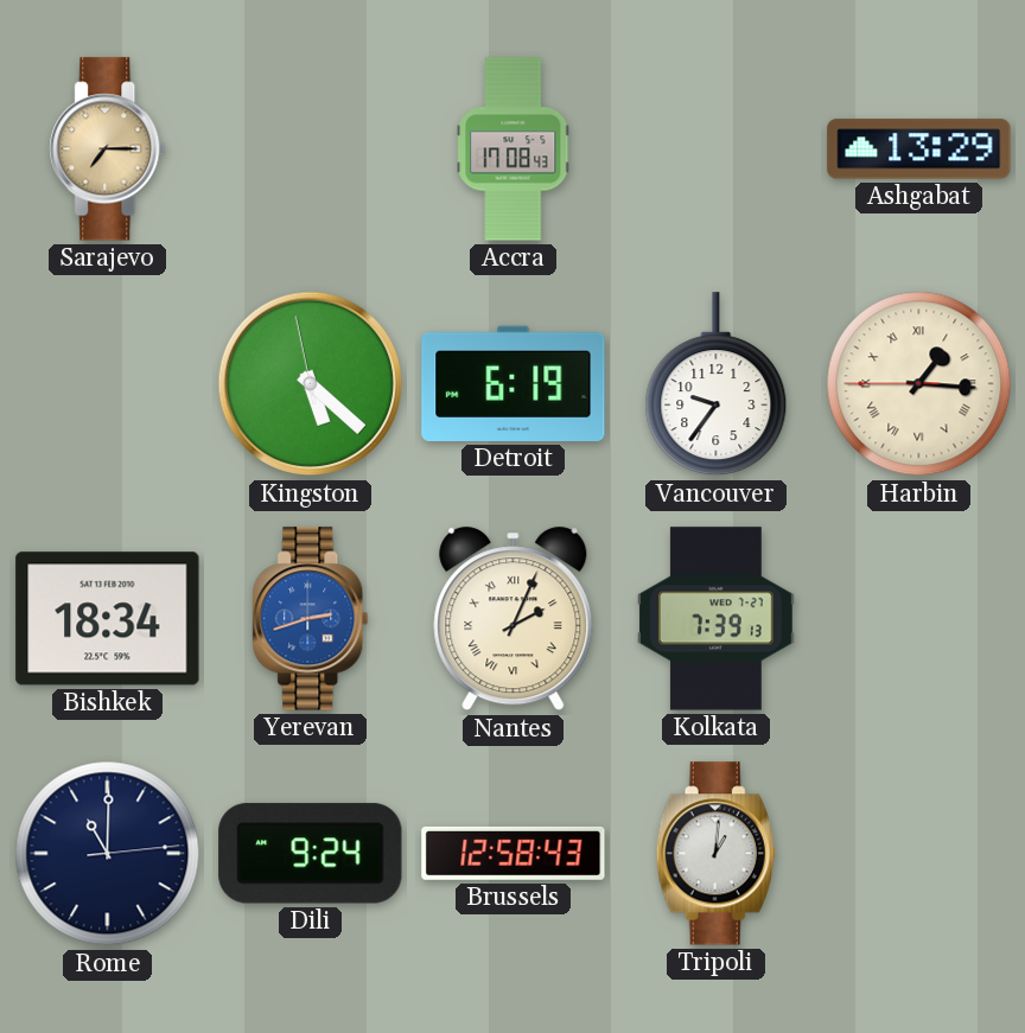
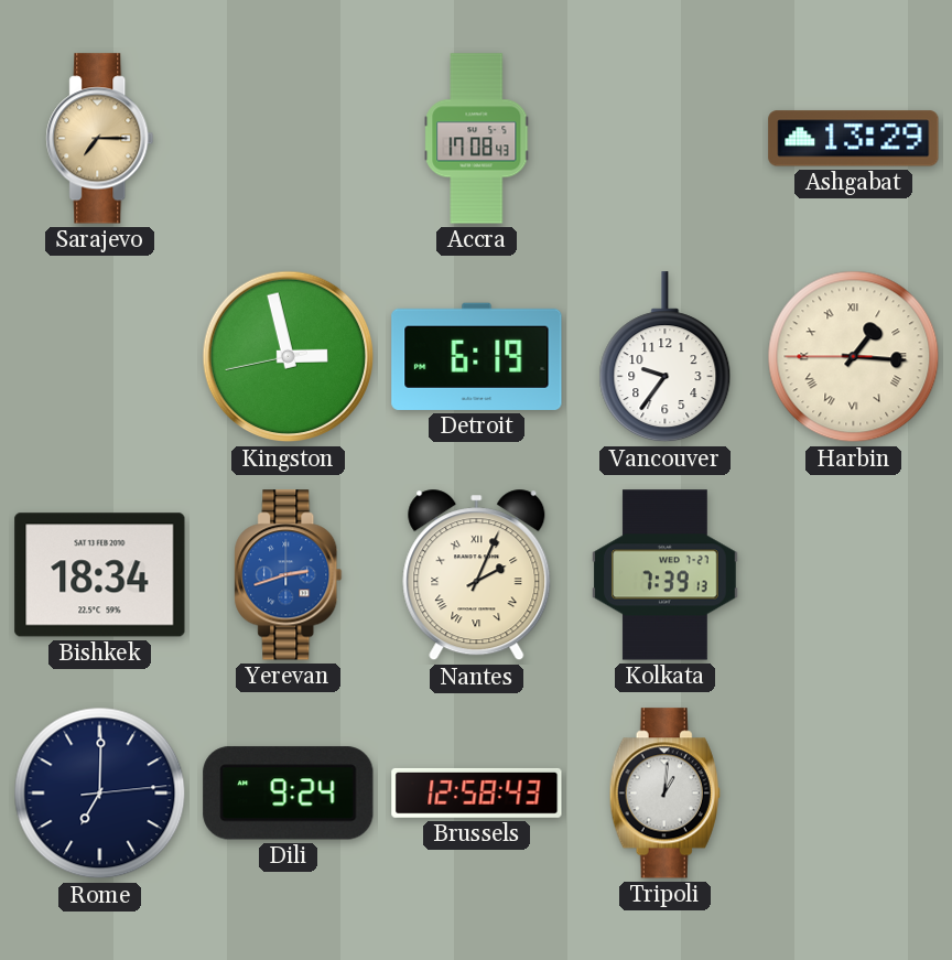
Kingston: 5:21 -> 2:57 (289, 357)
Rome: 11:00 -> 7:00 (100, 794)
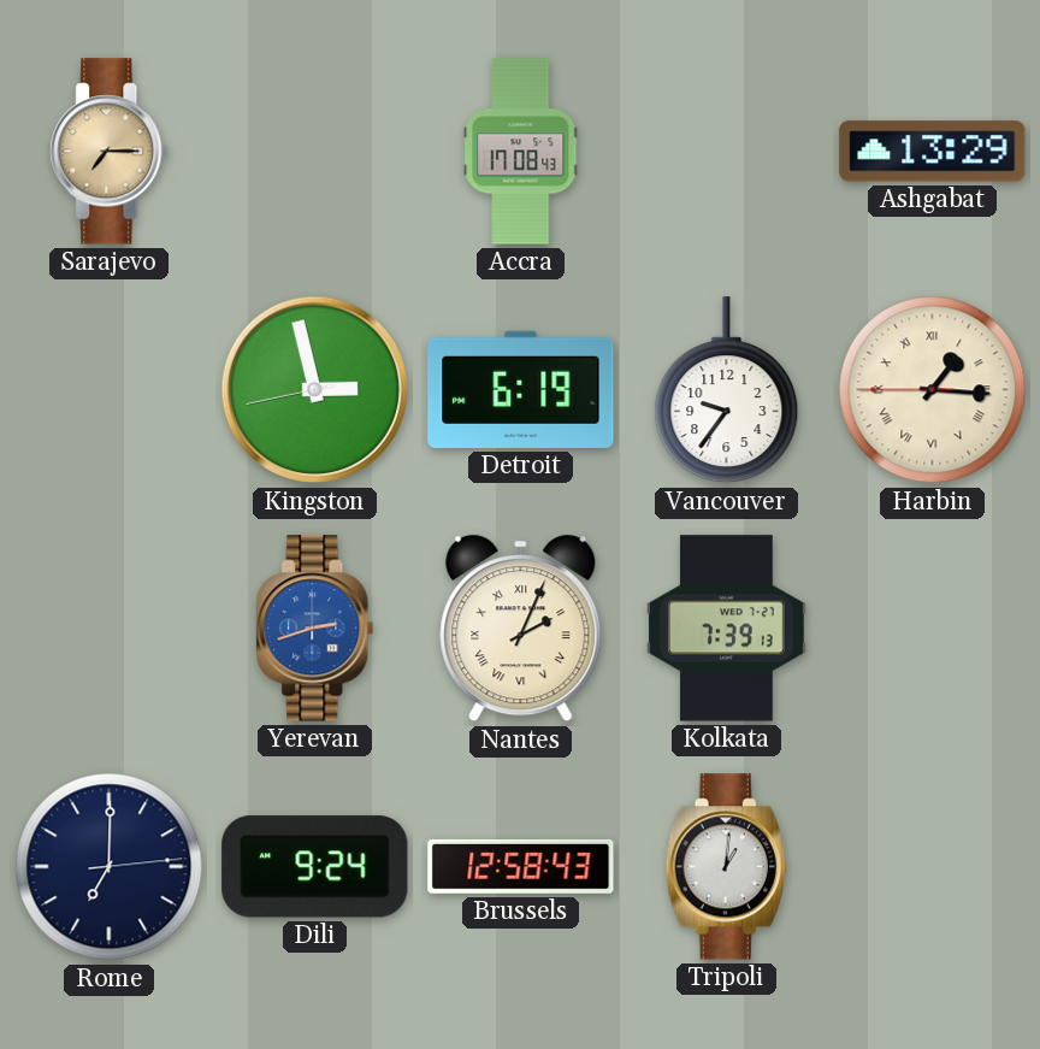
Bishkek: 18:34 -> none (100, 575)
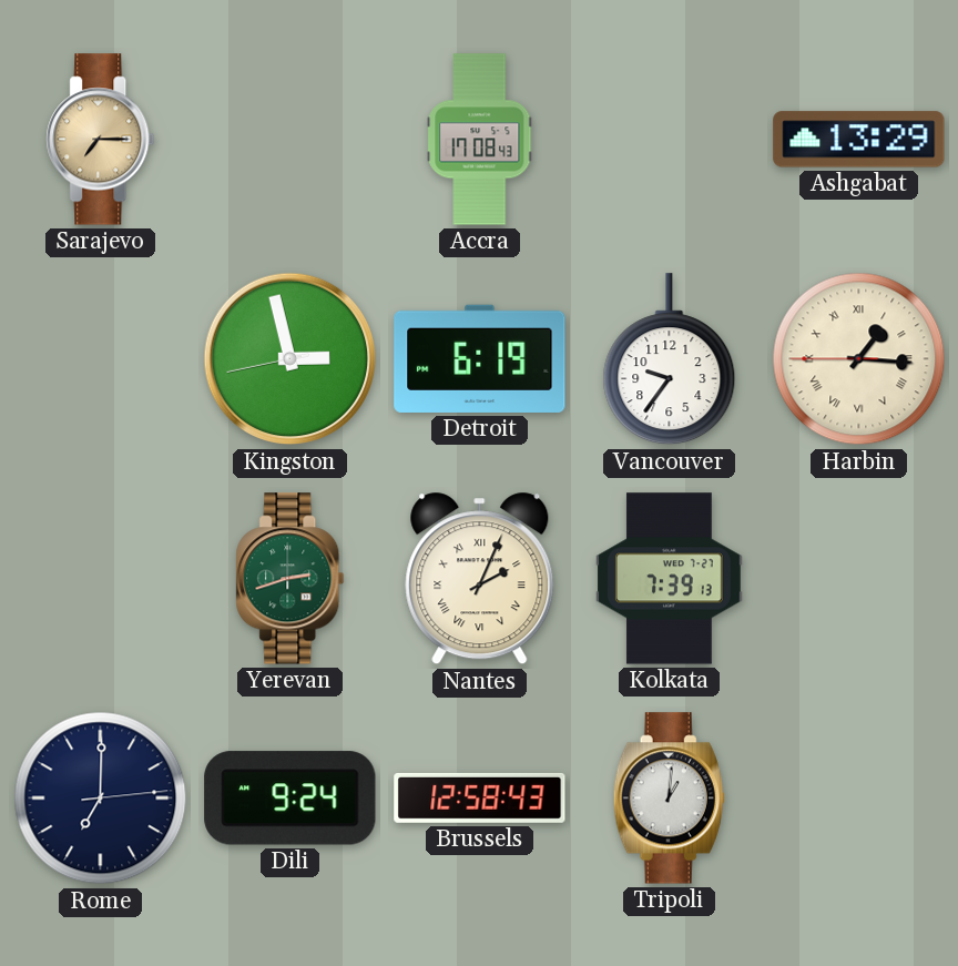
Yerevan dial: blue -> green (291, 579)
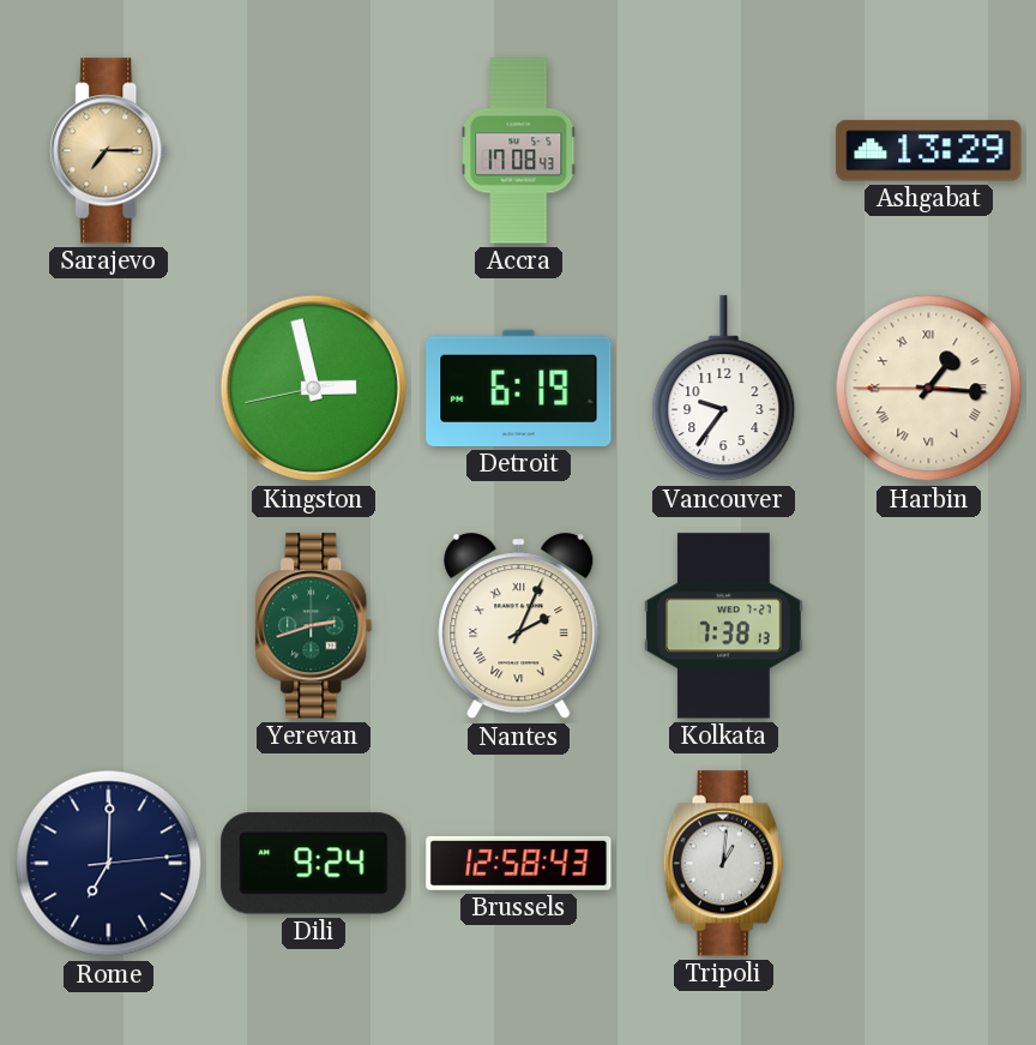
Kolkata: 7:39 -> 7:38 (724, 626)
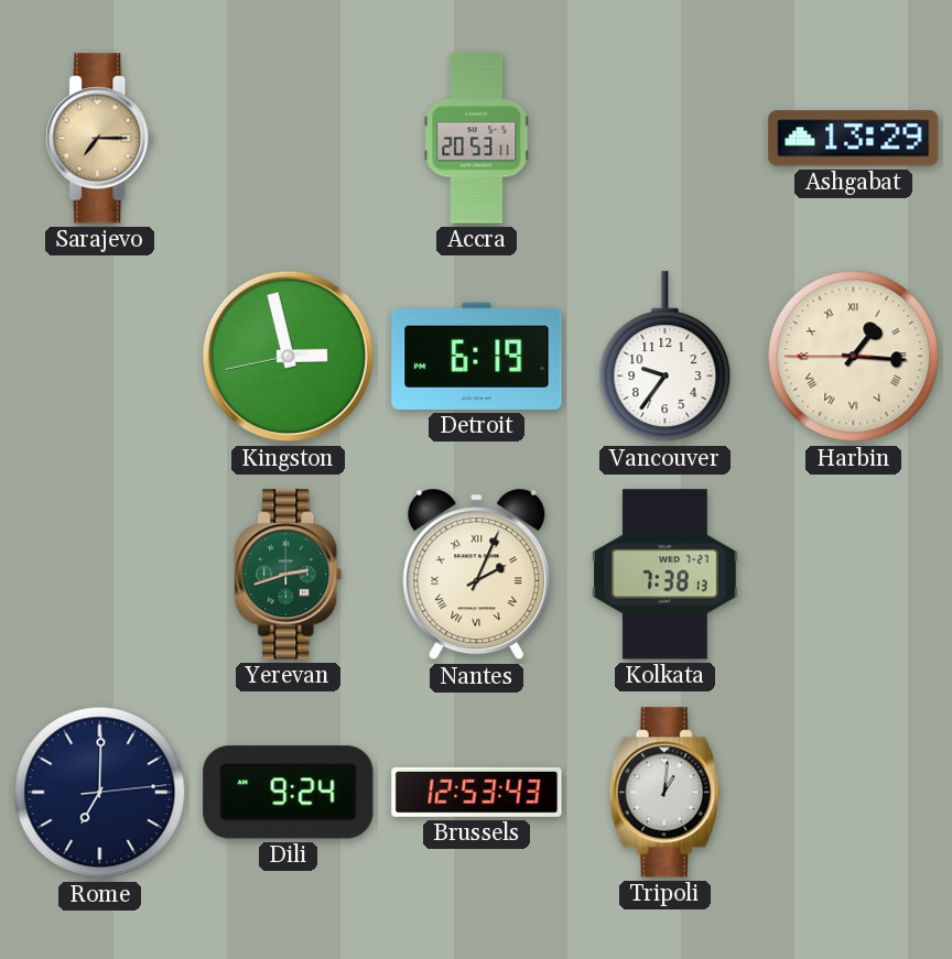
Accra: 17:08 -> 20:53 (477, 139)
Brussels: 12:58 -> 12:53 (477, 792)
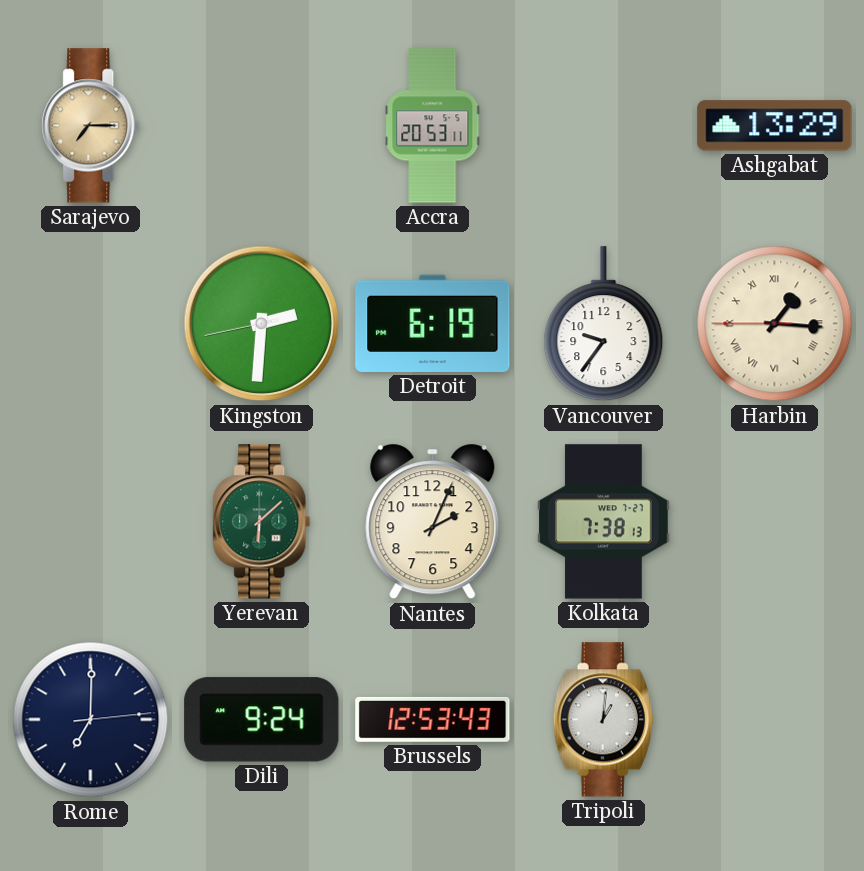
Kingston: 2:57 -> 2:30 (262, 324)
Yerevan: 2:42 -> 6:08 (262, 522)
Nantes numerals: Roman -> Arabic (433, 522)
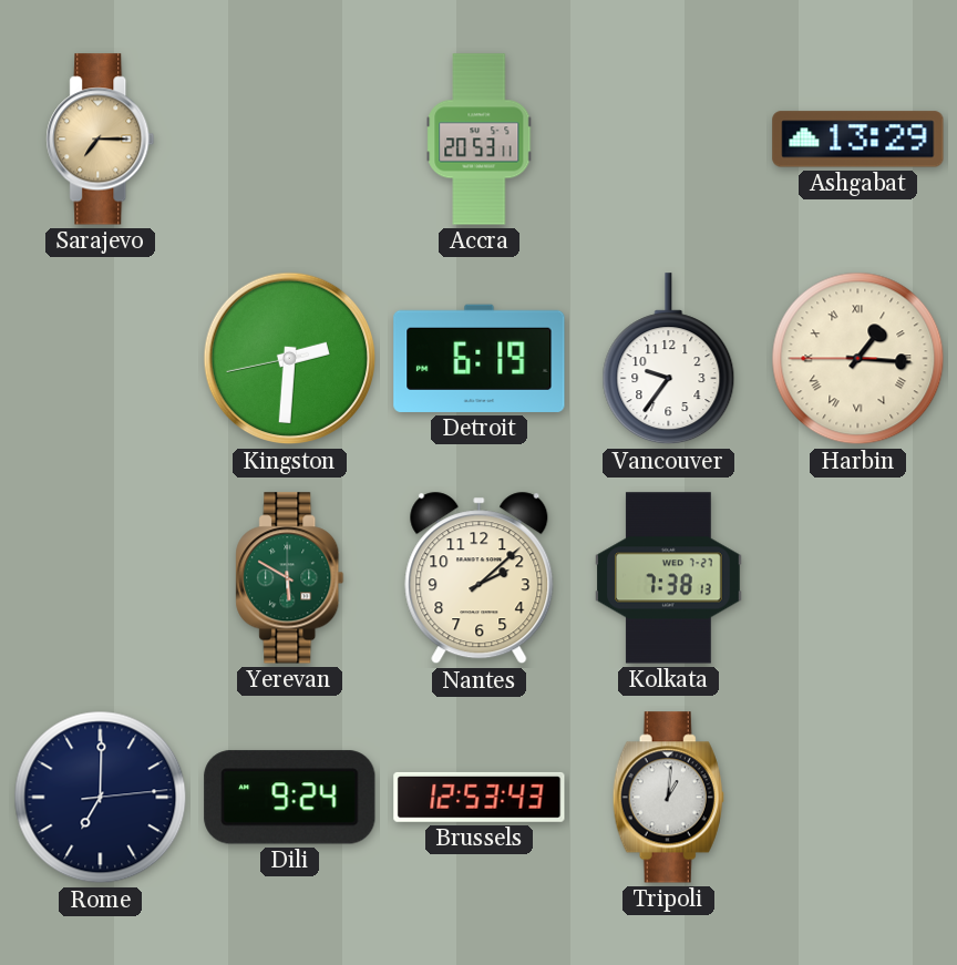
Yerevan: 6:08 -> 5:50 (290, 578)
Nantes: 2:04 -> 2:08 (480, 578)
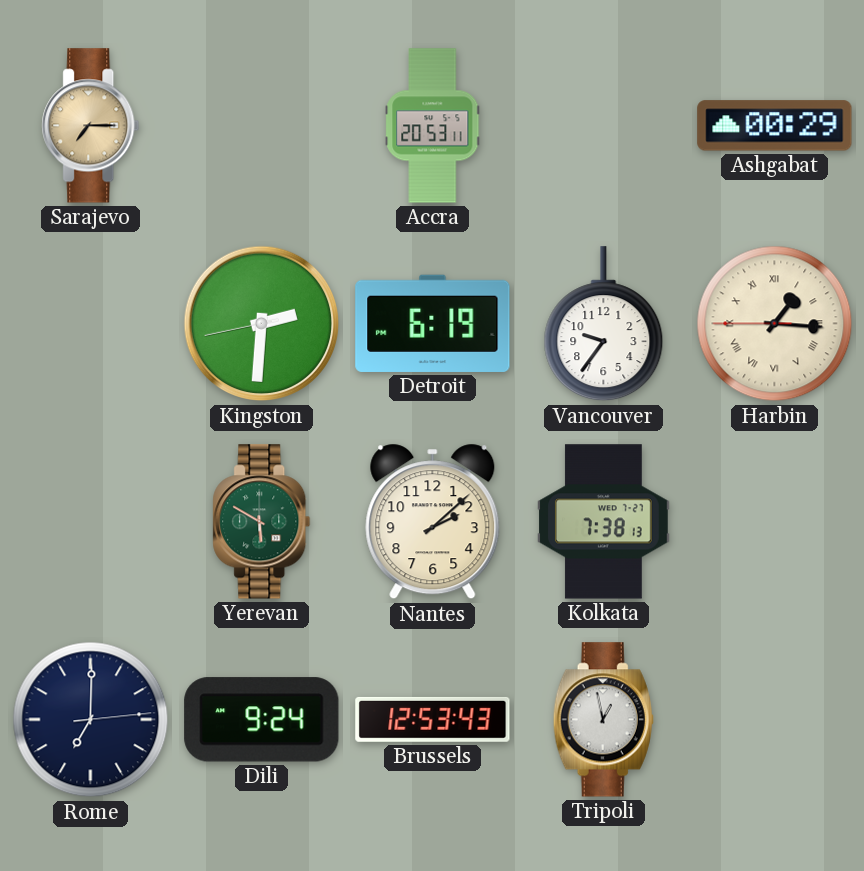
Ashgabat: 13:29 -> 00:29 (775, 126)
Tripoli: 1:01 -> 12:58 (603, 720)
